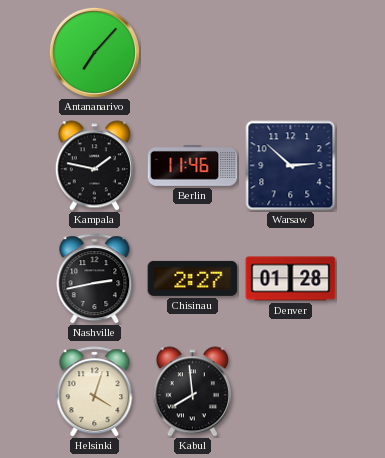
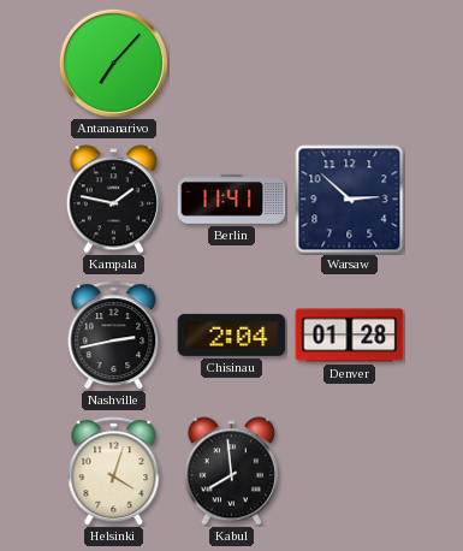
Berlin: 11:46 -> 11:41 (232, 199)
Chisinau: 2:27 -> 2:04 (232, 334)
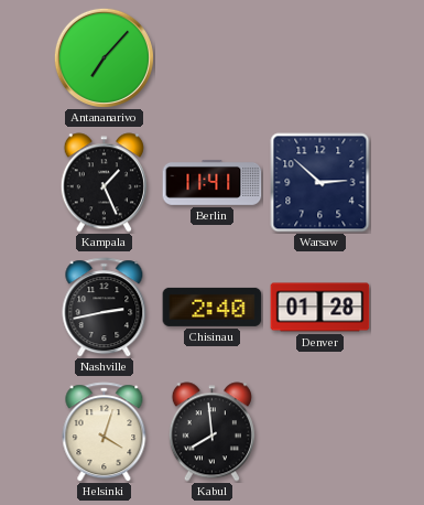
Kampala: 1:47 -> 1:26 (104, 183)
Chisinau: 2:04 -> 2:40 (213, 307)
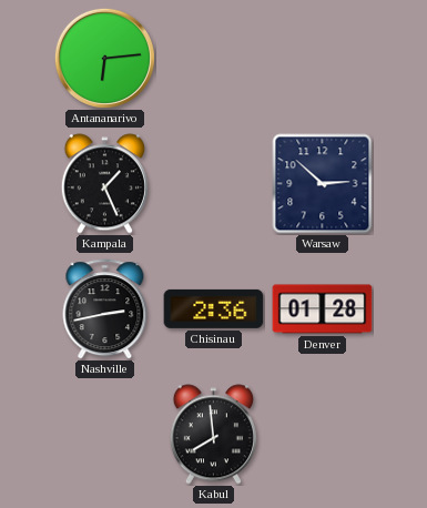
Antananarivo: 7:07 -> 6:14 (104, 58)
Berlin: 11:41 -> none (213, 182)
Chisinau: 2:40 -> 2:36 (214, 308)
Helsinki: 4:03 -> none (105, 432)
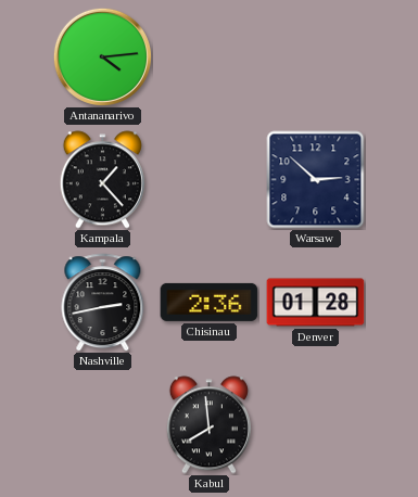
Antananarivo: 6:14 -> 4:14 (102, 56)
Kampala: 1:26 -> 1:23 (102, 180)
